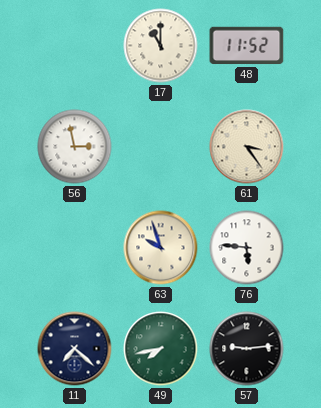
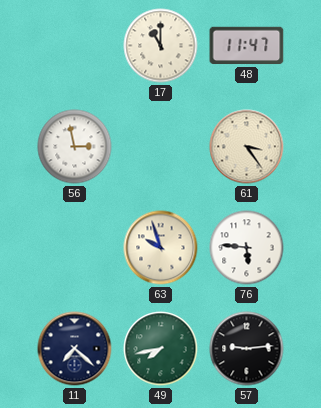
48: 11:52 -> 11:47 (247, 46)
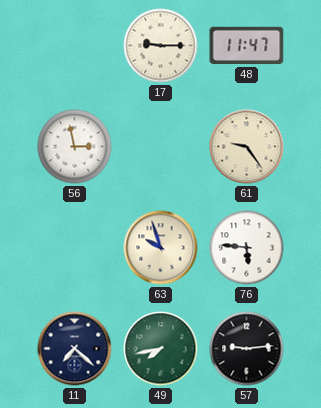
17: 11:00 -> 9:15 (161, 46)
61: 3:24 -> 9:24 (247, 147)
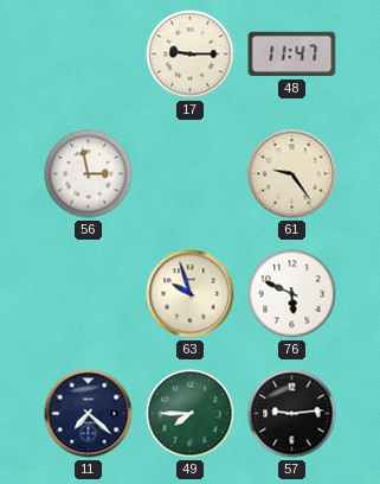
76: 5:46 -> 5:49 (292, 294)
49: 7:43 -> 7:45 (191, 414)
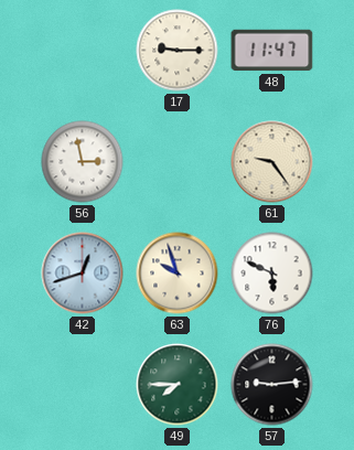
42: none -> 12:42 (83, 274)
11: 7:22 -> none (89, 414)
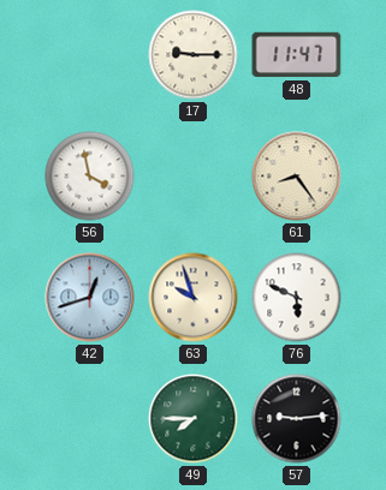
56: 2:58 -> 3:58 (90, 177)
61: 9:24 -> 8:24 (297, 177)
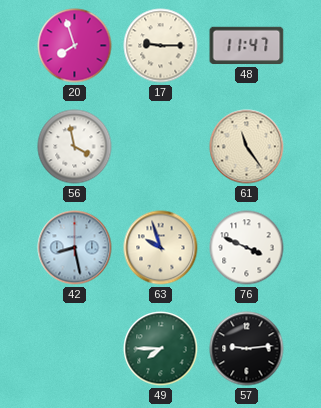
20: none -> 7:57 (75, 46)
61: 8:24 -> 11:24 (247, 147)
42: 12:42 -> 8:28 (75, 248)
76: 5:49 -> 3:49 (247, 248)
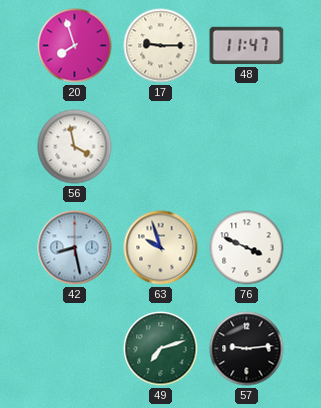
61: 11:24 -> none (247, 147)
49: 7:45 -> 7:12 (161, 349)
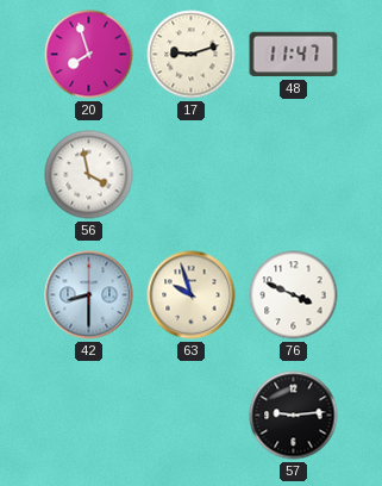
17: 9:15 -> 9:12 (192, 55)
42: 8:28 -> 8:30 (89, 295)
49: 7:12 -> none (161, 349)
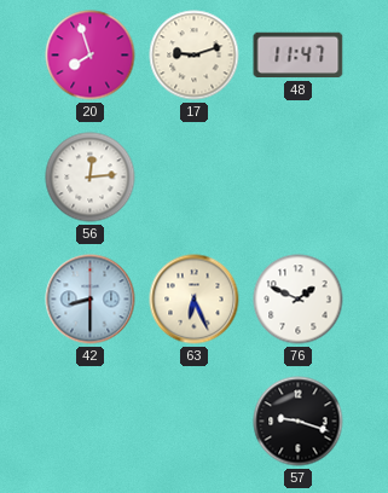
56: 3:58 -> 12:14 (91, 178)
63: 9:57 -> 6:26 (195, 300)
76: 3:49 -> 1:49 (299, 300)
57: 9:14 -> 9:18 (299, 422)
